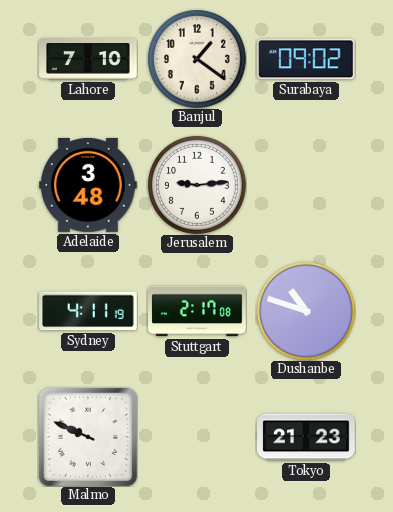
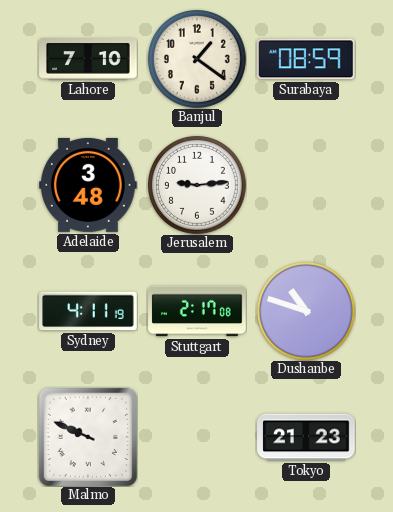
Surabaya: 09:02 -> 08:59 (306, 59)
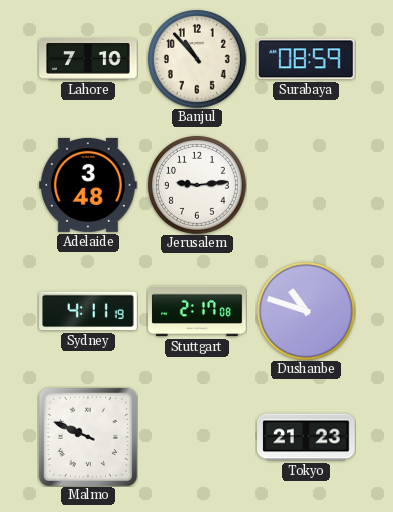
Banjul: 1:21 -> 10:53 (197, 59)
